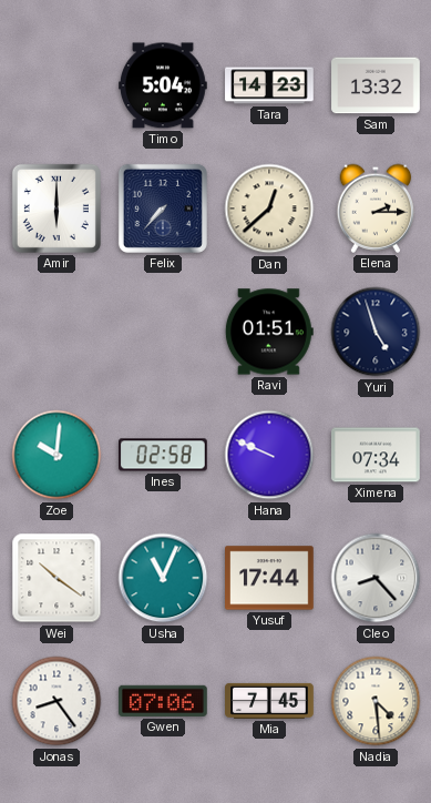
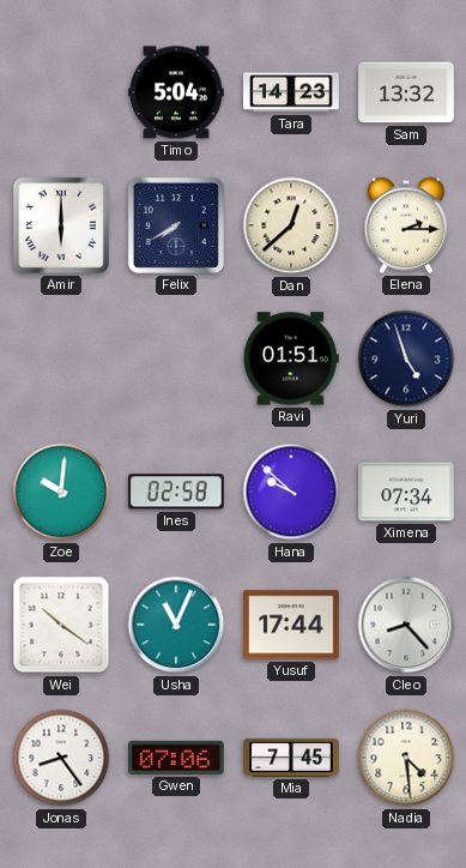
Felix: 7:37 -> 7:40 (176, 225)
Hana: 9:49 -> 9:52 (291, 492)
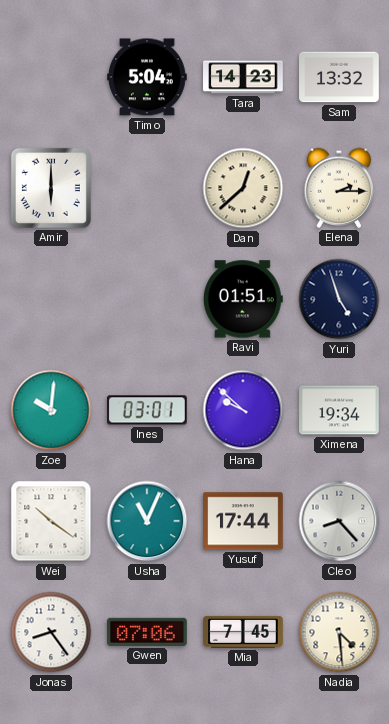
Felix: 7:40 -> none (176, 225)
Ines: 02:58 -> 03:01 (148, 410)
Ximena: 07:34 -> 19:34 (339, 410)
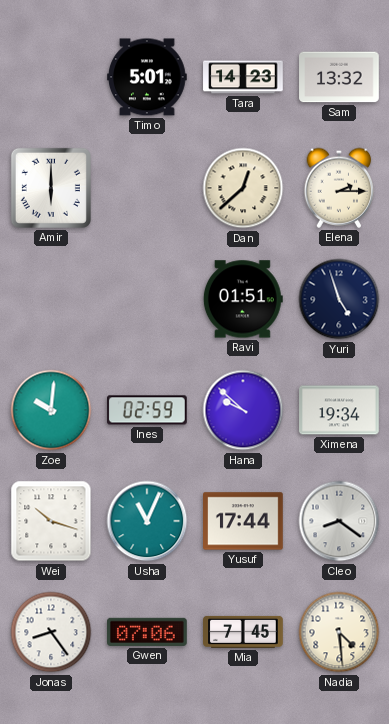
Timo: 5:04 -> 5:01 (147, 77)
Ines: 03:01 -> 02:59 (148, 410)
Wei: 10:21 -> 10:18 (51, 521)
Cleo: 8:23 -> 8:21 (339, 521)
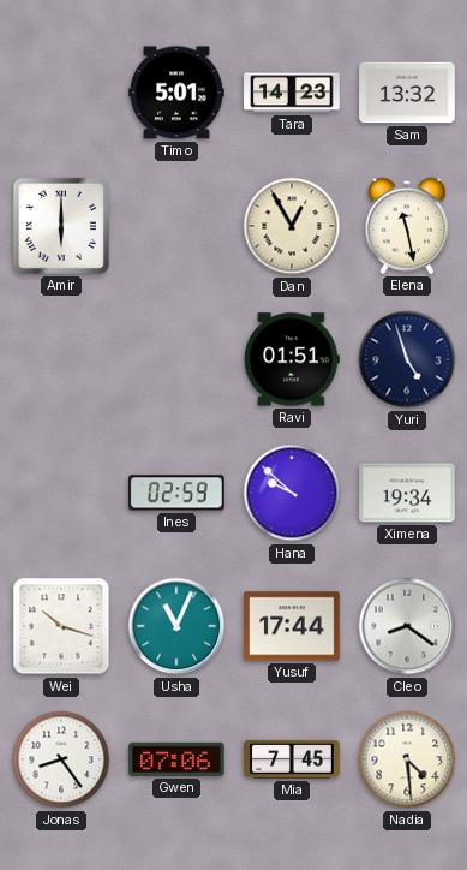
Dan: 12:38 -> 12:55 (292, 226)
Elena: 2:15 -> 11:28 (407, 226)
Zoe: 10:01 -> none (51, 410)
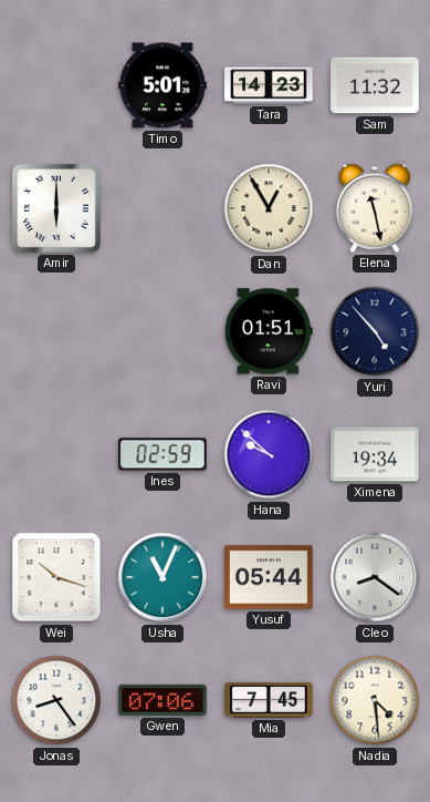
Sam: 13:32 -> 11:32 (375, 85)
Yuri: 4:57 -> 4:53 (375, 331)
Yusuf: 17:44 -> 05:44 (269, 577)
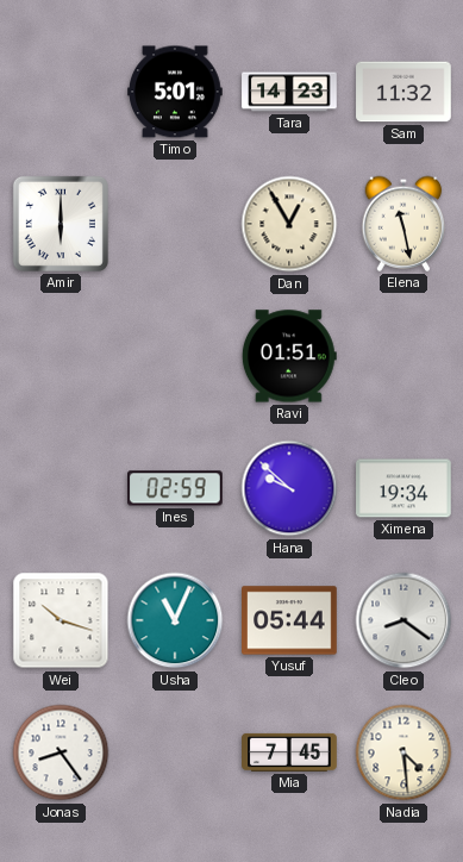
Yuri: 4:53 -> none (375, 331)
Gwen: 07:06 -> none (164, 700)
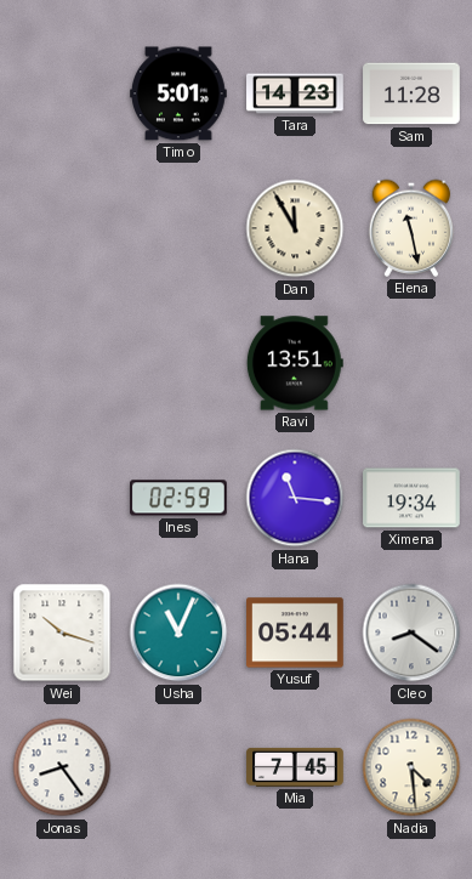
Sam: 11:32 -> 11:28 (411, 93)
Amir: 6:00 -> none (61, 224)
Dan: 12:55 -> 11:55 (295, 228)
Ravi: 01:51 -> 13:51 (295, 363)
Hana: 9:52 -> 11:16 (295, 498)
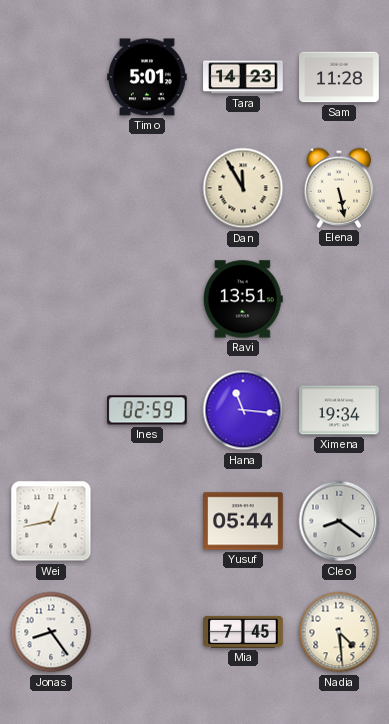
Elena: 11:28 -> 5:28 (339, 188)
Wei: 10:18 -> 12:43 (51, 521)
Usha: 11:04 -> none (178, 633)
